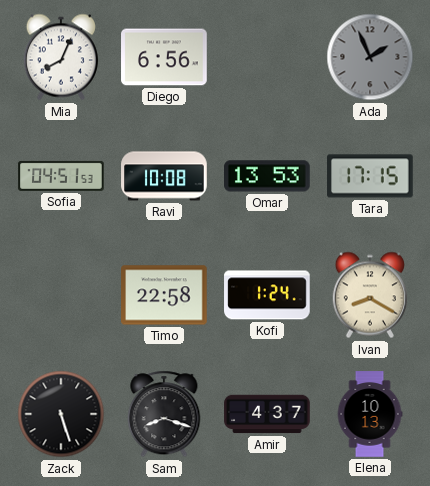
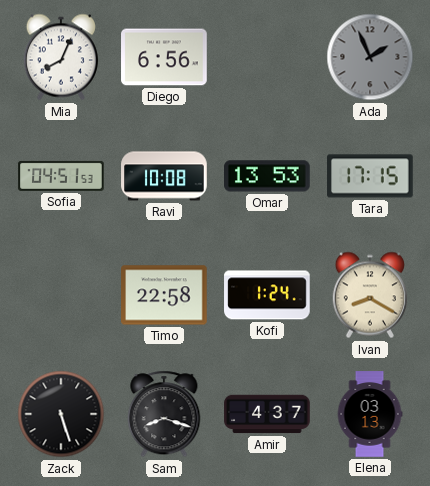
Elena: 10:13 -> 03:13 (370, 414)
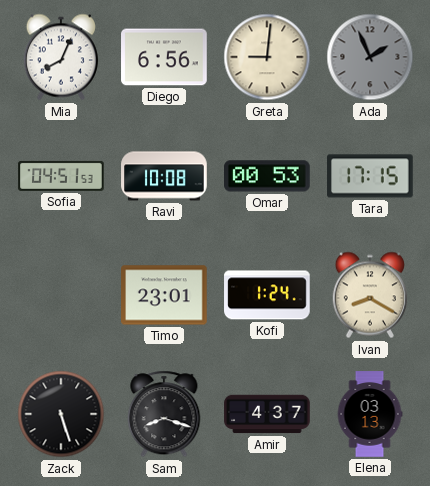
Greta: none -> 9:01 (267, 57)
Omar: 13:53 -> 00:53 (267, 176)
Timo: 22:58 -> 23:01 (164, 295)
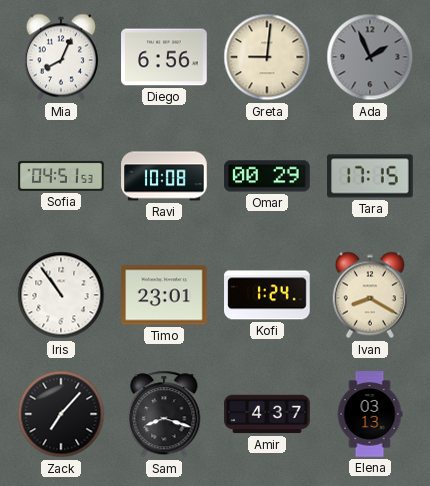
Omar: 00:53 -> 00:29 (267, 176)
Iris: none -> 10:54 (61, 295)
Zack: 5:27 -> 7:07 (61, 414)
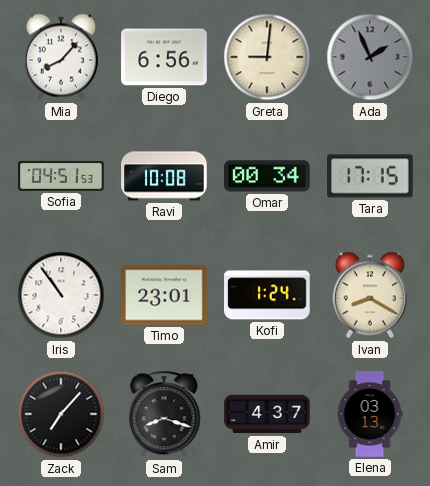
Mia: 8:04 -> 8:07 (61, 57)
Omar: 00:29 -> 00:34 (267, 176)
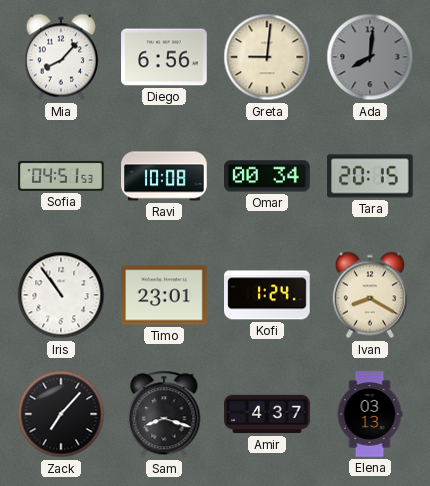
Ada: 1:56 -> 8:01 (370, 57)
Tara: 17:15 -> 20:15 (370, 176)
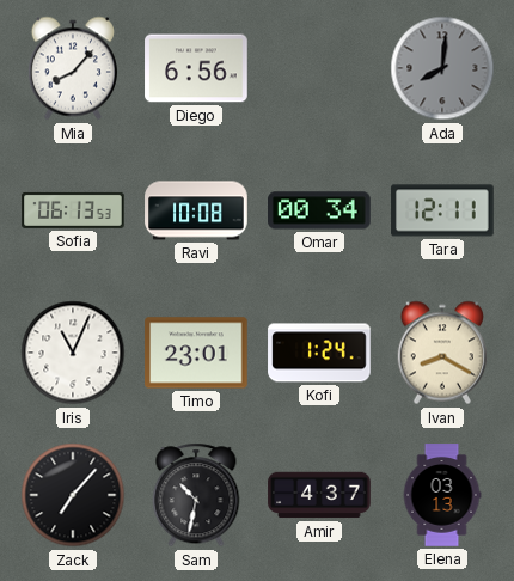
Greta: 9:01 -> none (267, 57)
Sofia: 04:51 -> 06:13 (73, 210)
Tara: 20:15 -> 12:11 (442, 210)
Iris: 10:54 -> 11:04 (73, 353)
Sam: 8:18 -> 10:32 (196, 495)
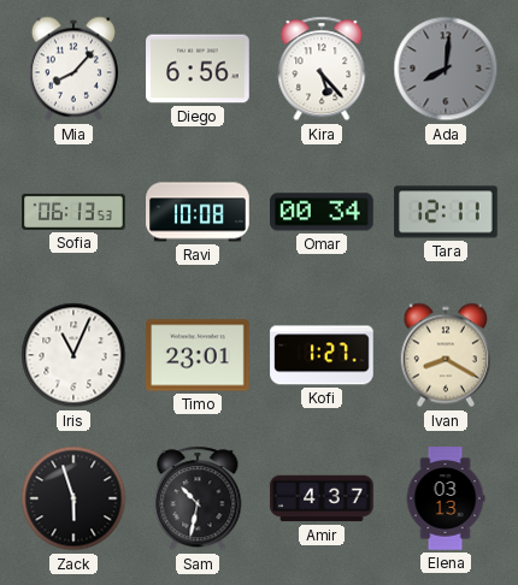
Kira: none -> 5:23 (322, 69)
Kofi: 1:24 -> 1:27 (322, 355)
Zack: 7:07 -> 5:57 (73, 498)
